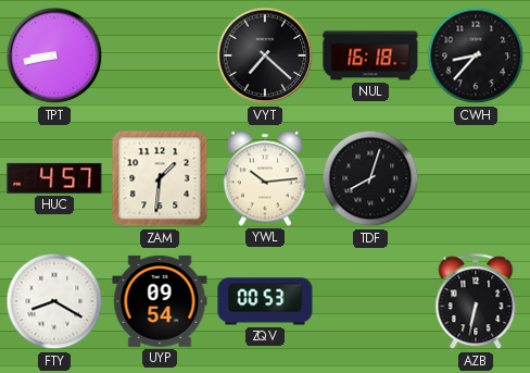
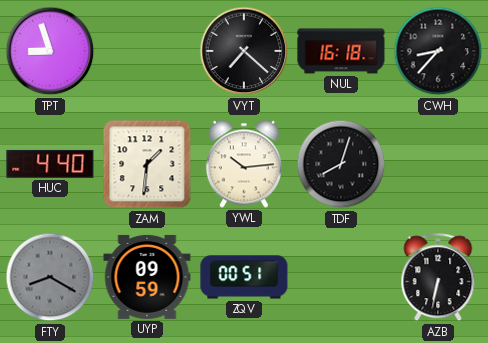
TPT: 8:43 -> 8:57 (50, 51)
HUC: 4:57 -> 4:40 (50, 164)
FTY dial: white -> grey (50, 277)
UYP: 09:54 -> 09:59 (147, 277)
ZQV: 00:53 -> 00:51 (244, 277)
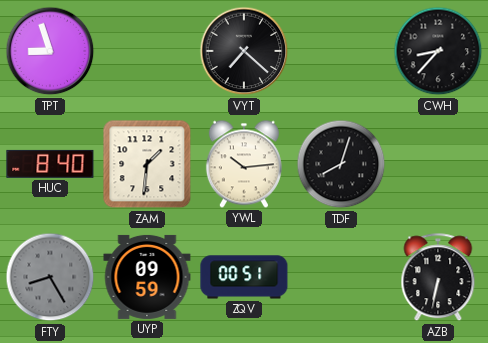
NUL: 16:18 -> none (341, 51)
HUC: 4:40 -> 8:40 (50, 164)
FTY: 8:20 -> 8:25 (50, 277)
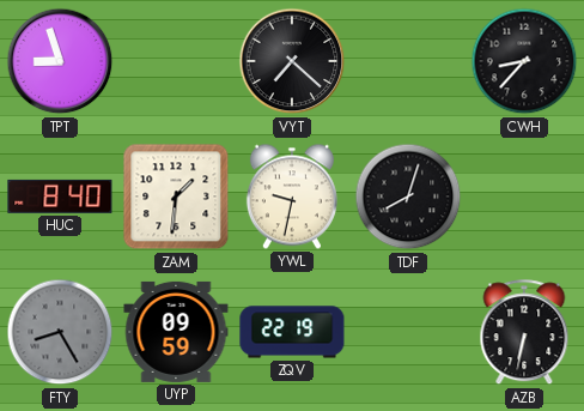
YWL: 10:14 -> 9:32 (292, 197)
ZQV: 00:51 -> 22:19 (292, 332)
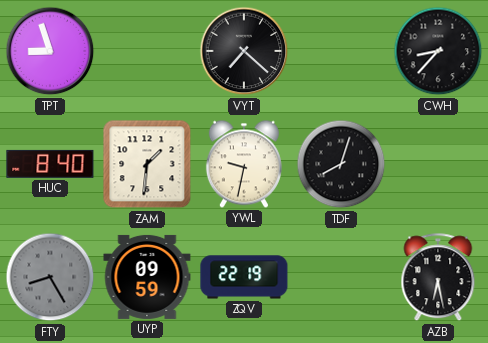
AZB: 6:32 -> 6:28 (438, 278)
